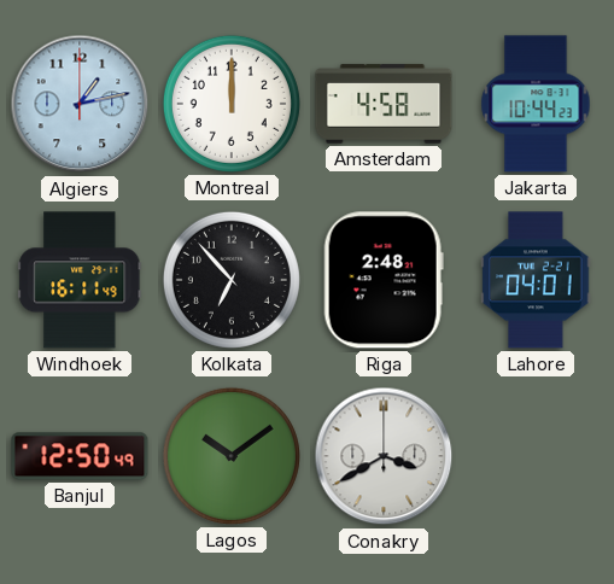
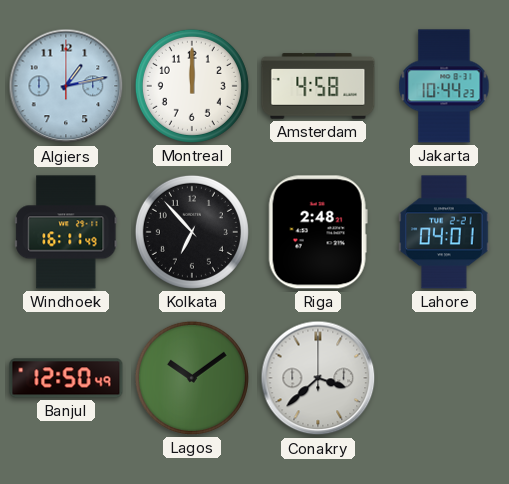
Conakry: 3:40 -> 3:38 (318, 378)
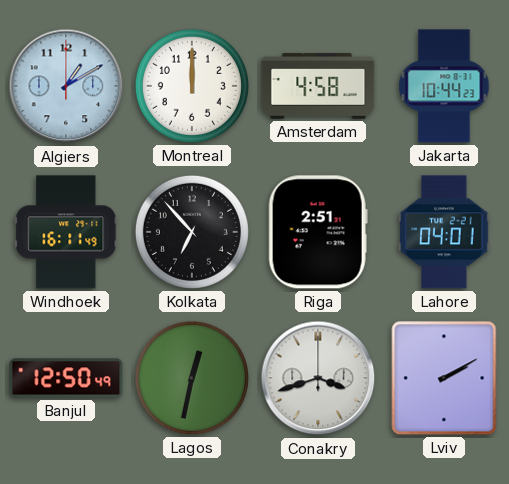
Algiers: 1:13 -> 1:10 (66, 86)
Riga: 2:48 -> 2:51 (318, 232)
Lagos: 10:09 -> 12:32 (192, 378)
Conakry: 3:38 -> 3:42 (318, 378)
Lviv: none -> 2:10 (444, 378)
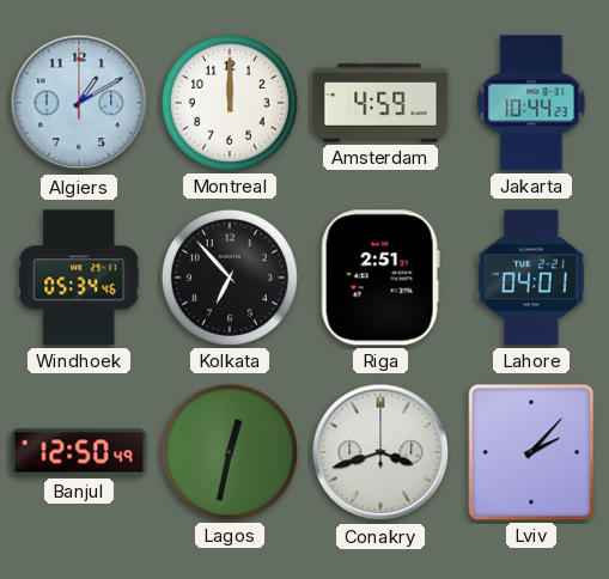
Amsterdam: 4:58 -> 4:59 (380, 103)
Windhoek: 16:11 -> 05:34 (79, 278)
Lviv: 2:10 -> 2:07 (531, 452)
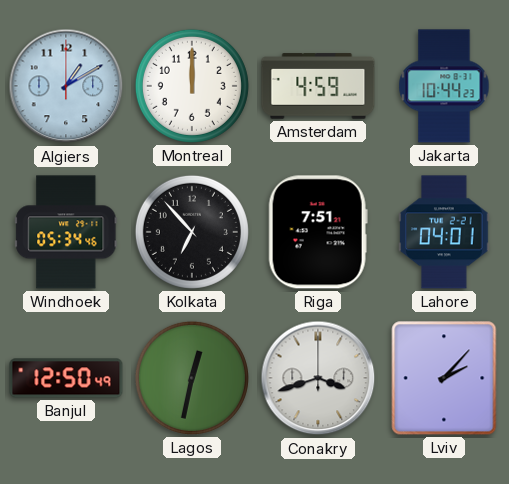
Riga: 2:51 -> 7:51 (318, 232)
